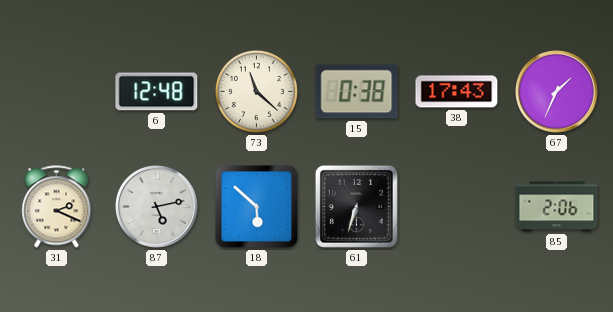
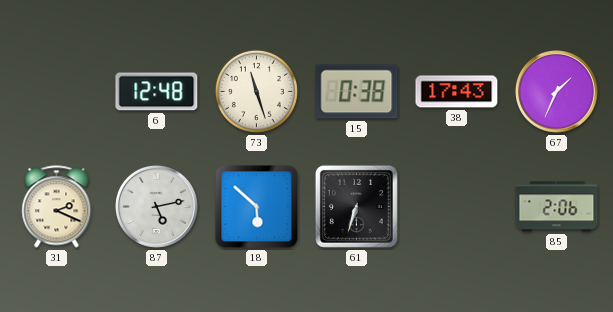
73: 11:22 -> 11:27 (256, 91)
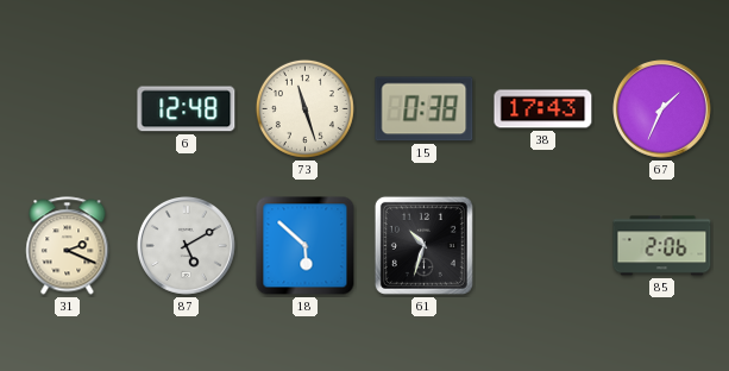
87: 5:13 -> 5:10 (187, 246)
61: 6:33 -> 10:33 (423, 245)
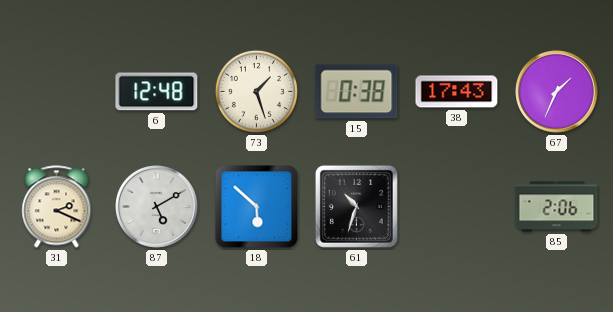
73: 11:27 -> 1:27 (256, 91)
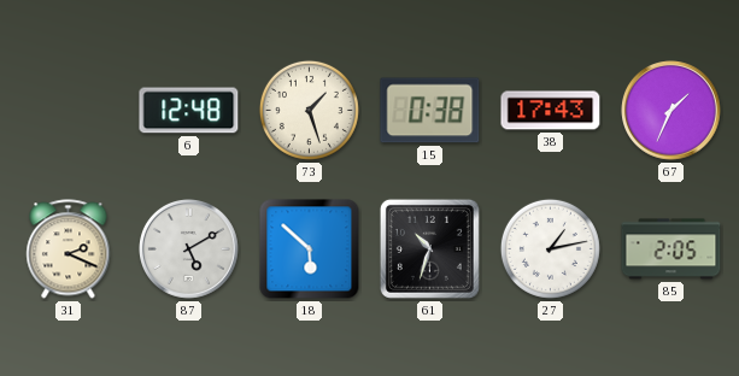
27: none -> 1:13 (550, 248)
85: 2:06 -> 2:05 (671, 249)
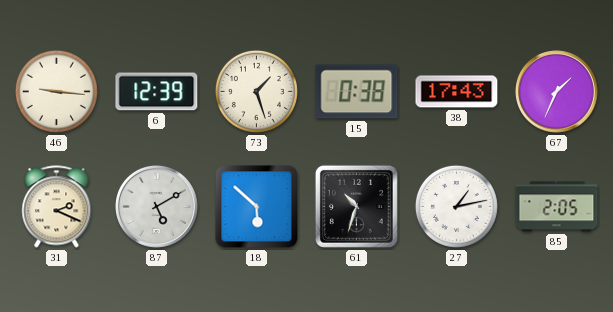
46: none -> 9:16 (56, 91)
6: 12:48 -> 12:39 (157, 92)
